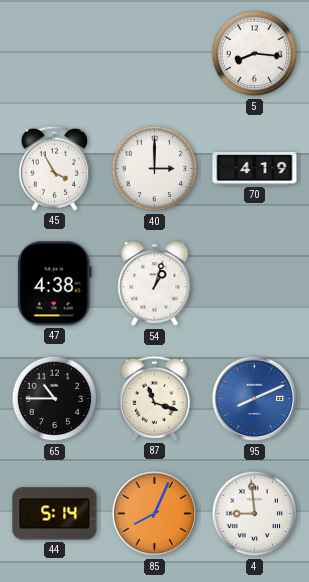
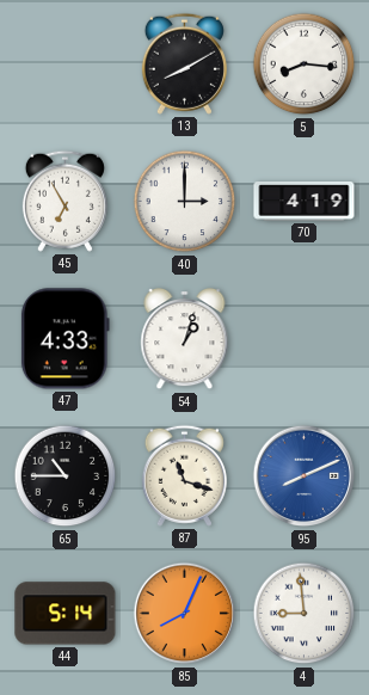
13: none -> 8:10 (184, 63)
45: 3:55 -> 6:55 (64, 201)
47: 4:38 -> 4:33 (64, 339)
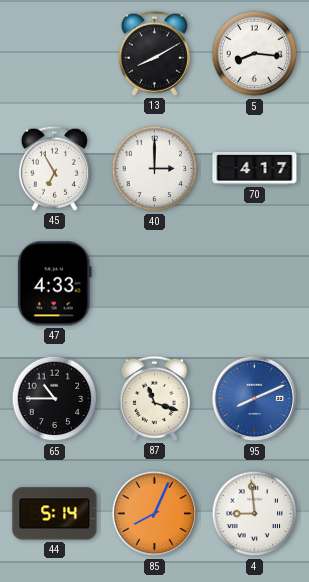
70: 4:19 -> 4:17 (255, 169)
54: 1:03 -> none (185, 340)
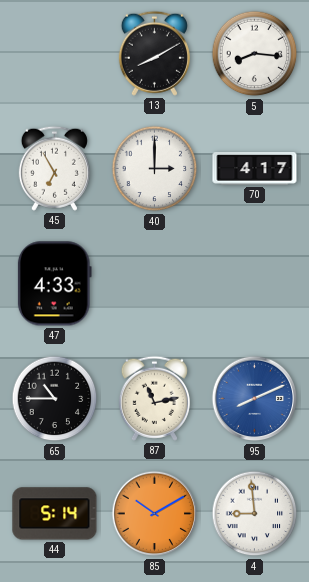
87: 11:18 -> 11:13 (154, 398)
85: 8:04 -> 10:10 (155, 514)
